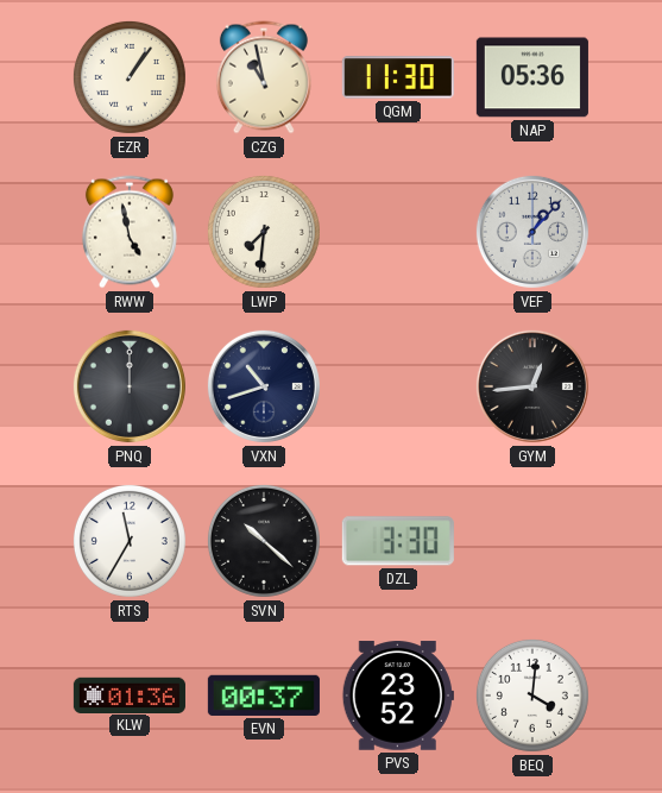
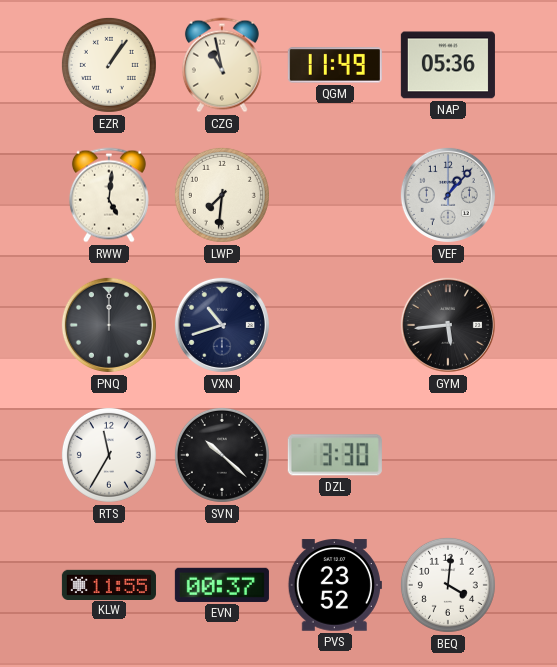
QGM: 11:30 -> 11:49 (335, 65)
RWW: 4:58 -> 5:01 (109, 195)
GYM: 12:44 -> 5:44 (448, 325)
KLW: 01:36 -> 11:55 (109, 584)
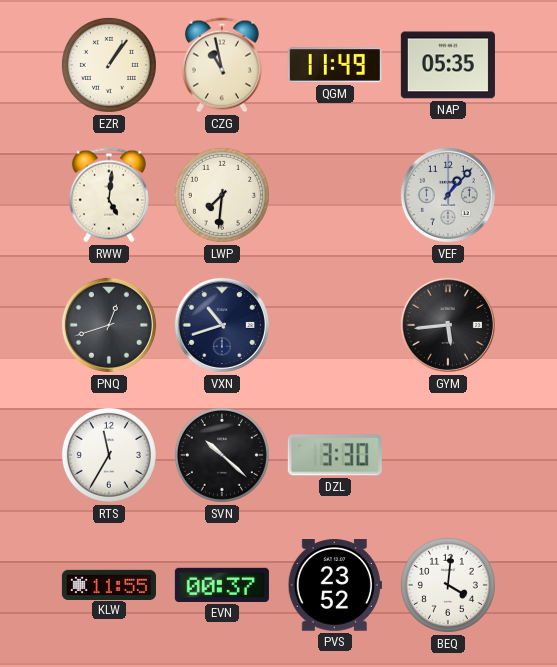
NAP: 05:36 -> 05:35 (448, 65)
PNQ: 12:00 -> 12:42 (109, 325)
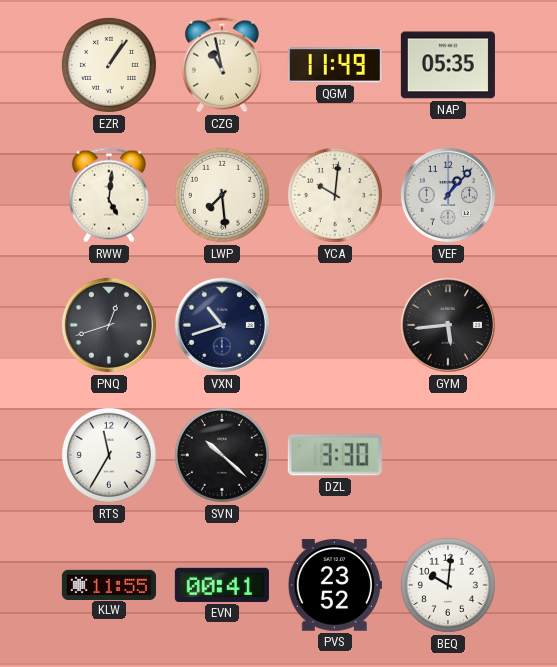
LWP: 7:31 -> 7:29 (222, 195)
YCA: none -> 10:01 (335, 195)
EVN: 00:37 -> 00:41 (222, 585)
BEQ: 4:01 -> 10:01 (448, 585)
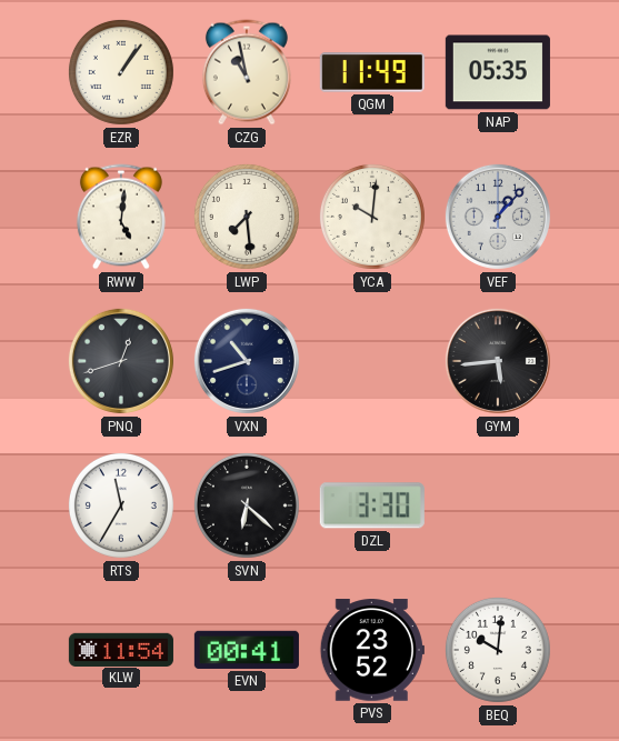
SVN: 10:22 -> 6:22 (247, 505)
KLW: 11:55 -> 11:54 (121, 649)
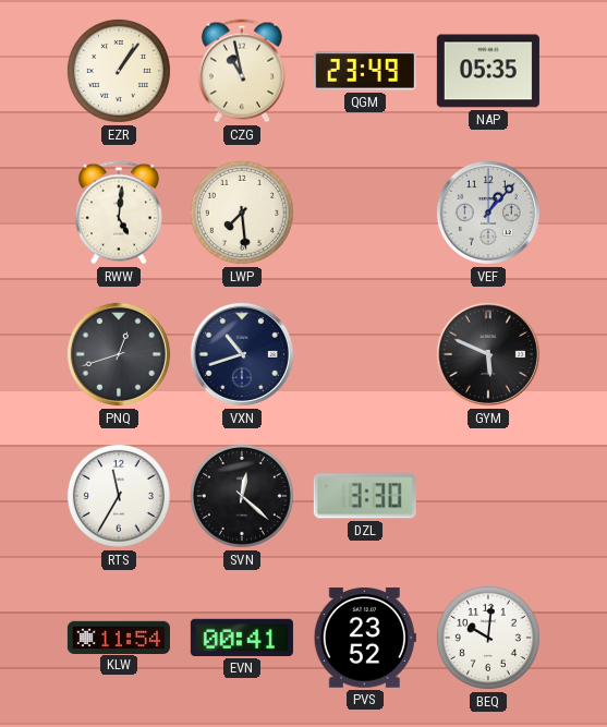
QGM: 11:49 -> 23:49 (365, 71)
YCA: 10:01 -> none (372, 217)
GYM: 5:44 -> 5:49 (488, 354)
SVN: 6:22 -> 12:22 (242, 496)
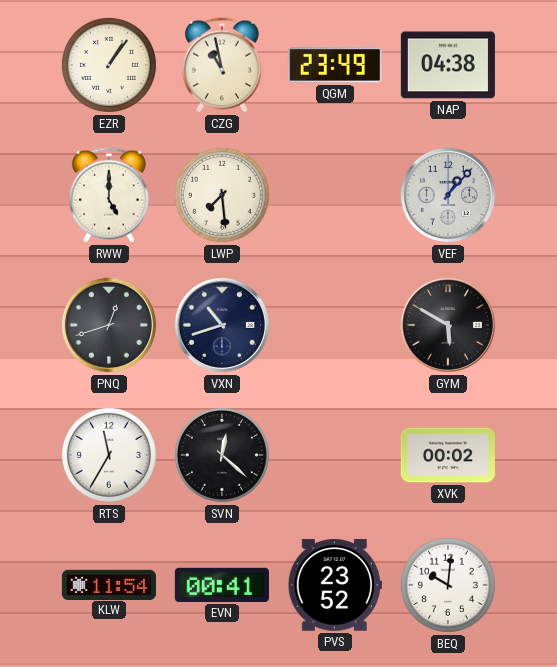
NAP: 05:35 -> 04:38 (448, 65)
RWW: 5:01 -> 5:00 (109, 195)
GYM: 5:49 -> 5:50 (448, 325)
DZL: 3:30 -> none (365, 496)
XVK: none -> 00:02 (448, 455)
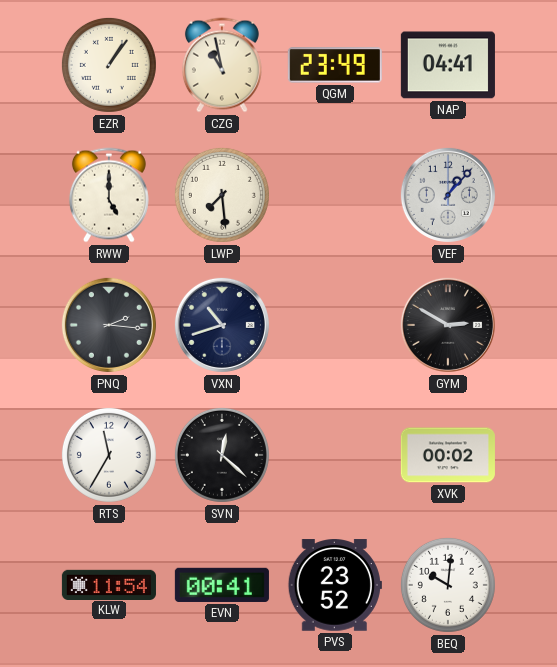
NAP: 04:38 -> 04:41 (448, 65)
PNQ: 12:42 -> 2:16 (109, 325)
GYM: 5:50 -> 2:50 (448, 325)
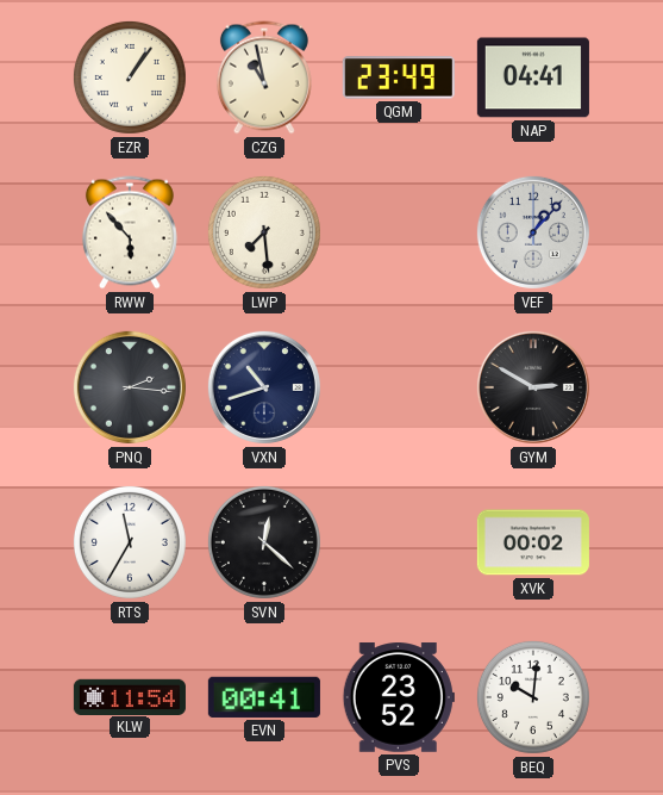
RWW: 5:00 -> 5:53 (130, 232)
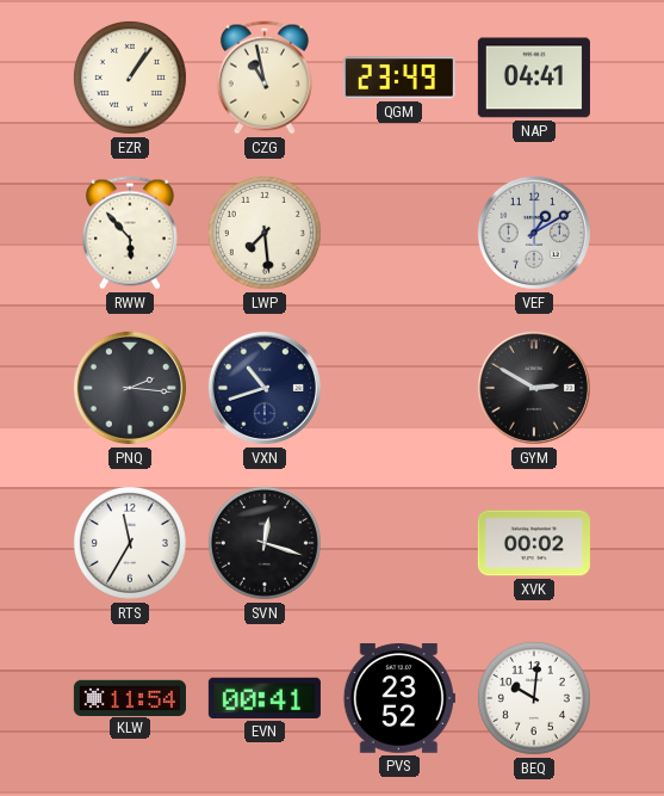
VEF: 1:07 -> 1:10 (534, 233)
SVN: 12:22 -> 12:18 (265, 543)
